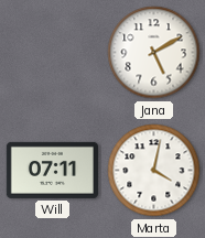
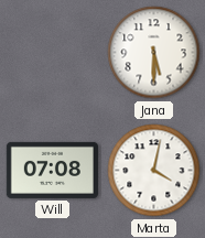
Jana: 5:10 -> 5:30 (154, 53)
Will: 07:11 -> 07:08 (52, 170)
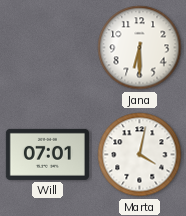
Jana: 5:30 -> 6:30 (140, 48)
Will: 07:08 -> 07:01 (47, 154)
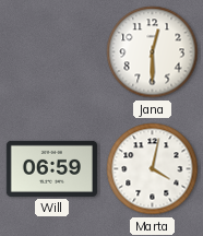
Jana: 6:30 -> 12:30 (153, 52)
Will: 07:01 -> 06:59 (51, 168)
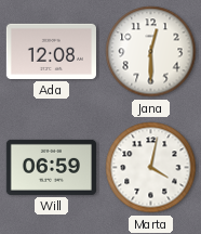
Ada: none -> 12:08 (51, 51)
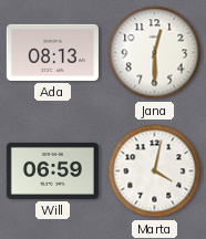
Ada: 12:08 -> 08:13 (52, 52)
